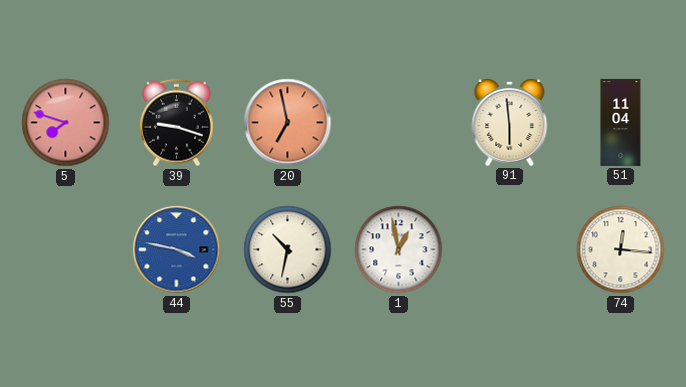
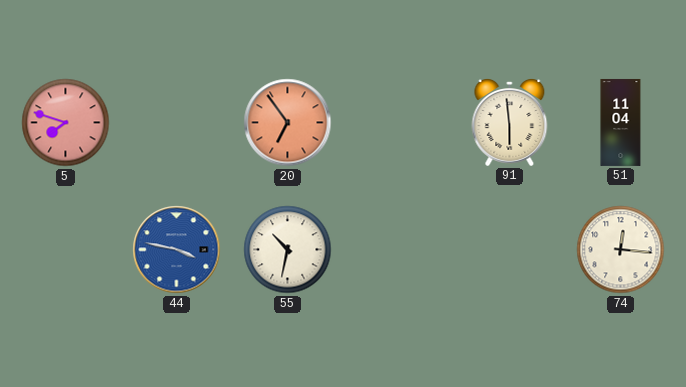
39: 9:18 -> none (177, 123)
20: 6:58 -> 6:54 (288, 123)
1: 12:58 -> none (399, 250)
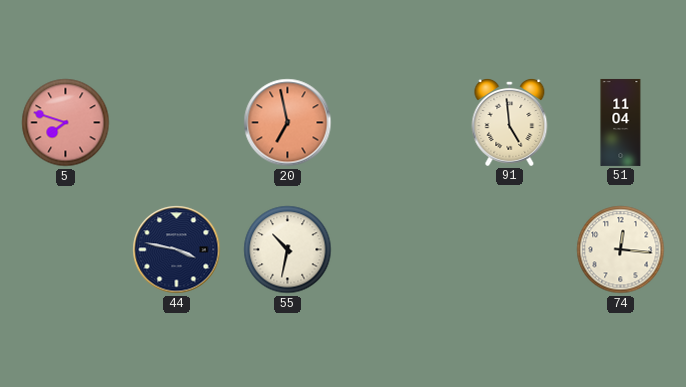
20: 6:54 -> 6:58 (288, 123)
91: 5:59 -> 4:59 (510, 123)
44 dial: blue -> navy (177, 250)
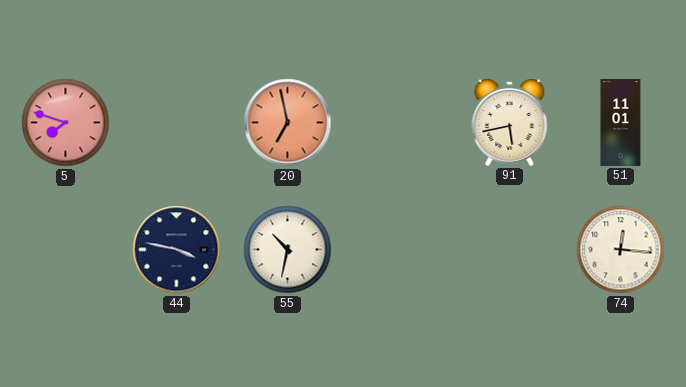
91: 4:59 -> 5:43 (510, 123)
51: 11:04 -> 11:01 (621, 122)
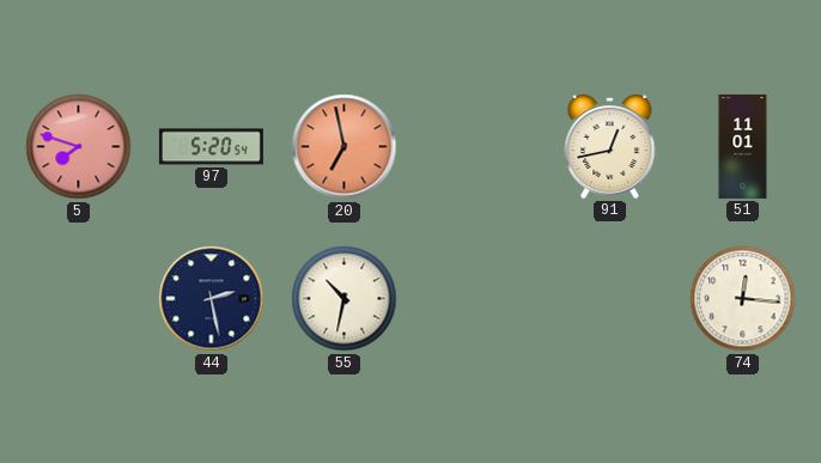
97: none -> 5:20 (211, 147)
91: 5:43 -> 12:43 (610, 147)
44: 3:47 -> 2:28 (212, 299)
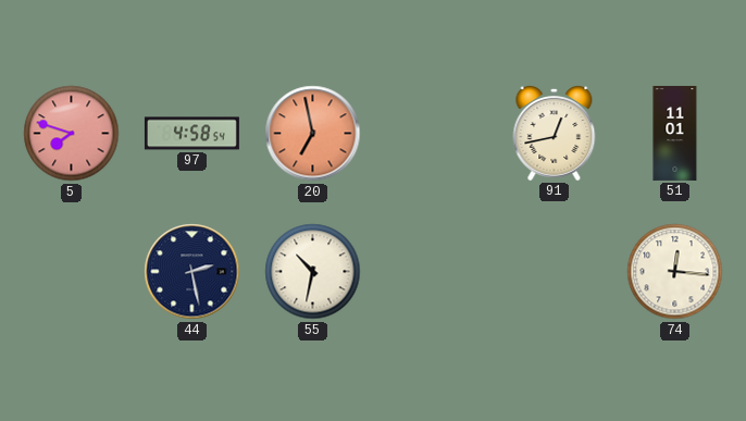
97: 5:20 -> 4:58 (191, 134)
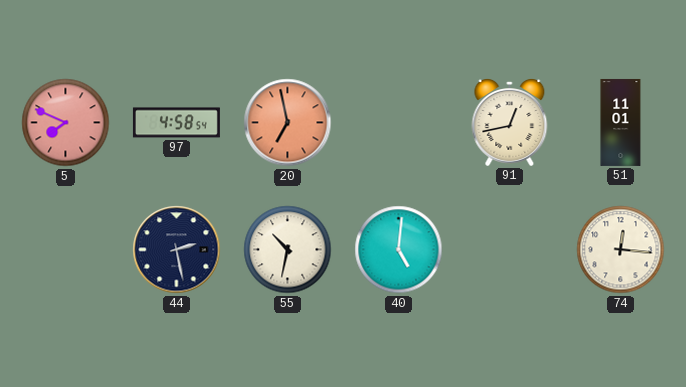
5: 7:48 -> 7:49 (66, 123)
40: none -> 5:01 (399, 250)
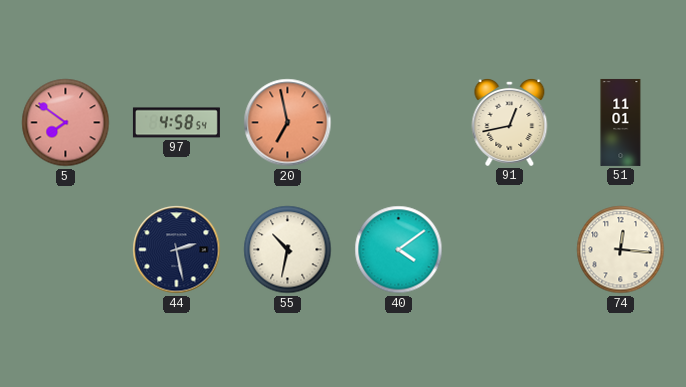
5: 7:49 -> 7:51 (66, 123)
40: 5:01 -> 4:09 (399, 250)
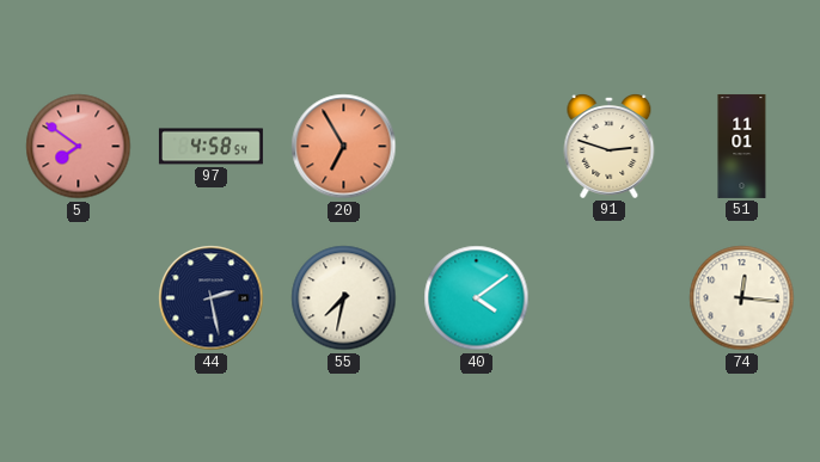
20: 6:58 -> 6:55 (344, 147)
91: 12:43 -> 2:48 (610, 147)
55: 10:32 -> 7:32 (344, 298)
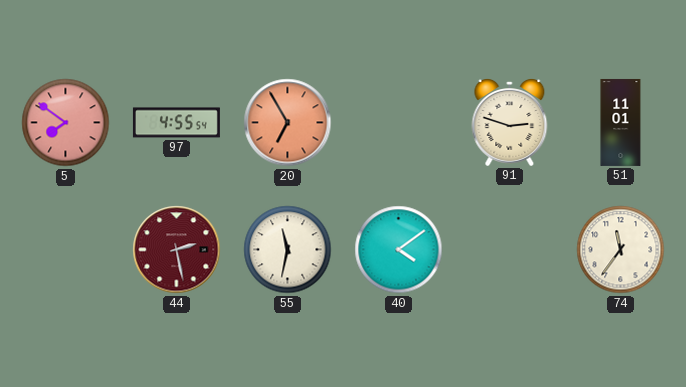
97: 4:58 -> 4:55 (176, 123)
44 dial: navy -> burgundy (177, 250)
55: 7:32 -> 11:32 (288, 250)
74: 12:16 -> 11:36 (621, 250)
